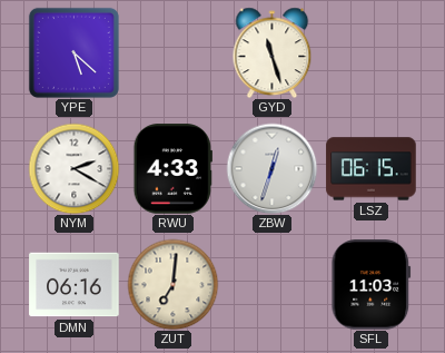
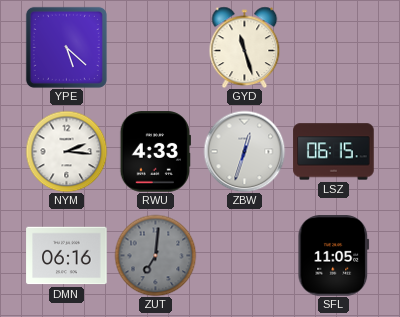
NYM: 2:20 -> 2:16 (66, 151)
ZUT dial: cream -> grey (155, 255)
SFL: 11:03 -> 11:05 (334, 256)
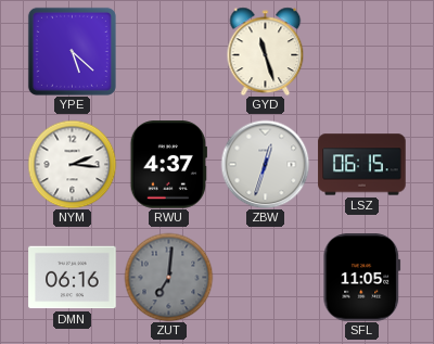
RWU: 4:33 -> 4:37 (168, 165)
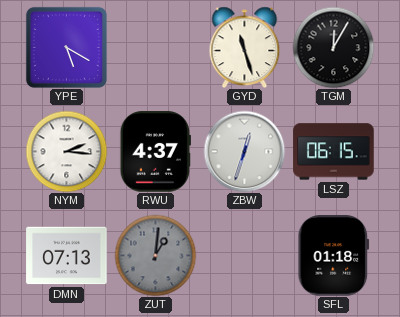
YPE: 5:22 -> 5:20 (66, 47)
TGM: none -> 12:05 (333, 47)
DMN: 06:16 -> 07:13 (67, 256)
ZUT: 7:01 -> 1:01 (155, 255)
SFL: 11:05 -> 01:18 (334, 256)
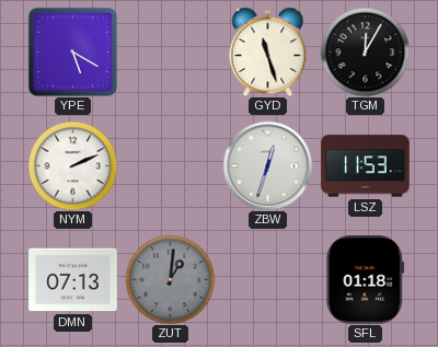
NYM: 2:16 -> 2:11 (72, 165)
RWU: 4:37 -> none (155, 152)
LSZ: 06:15 -> 11:53 (366, 166)
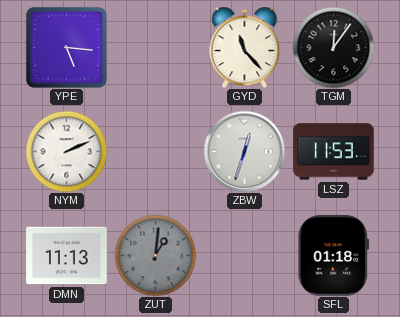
YPE: 5:20 -> 5:16 (66, 47)
GYD: 11:27 -> 11:23 (245, 47)
TGM: 12:05 -> 12:06 (333, 47)
DMN: 07:13 -> 11:13 (67, 256)
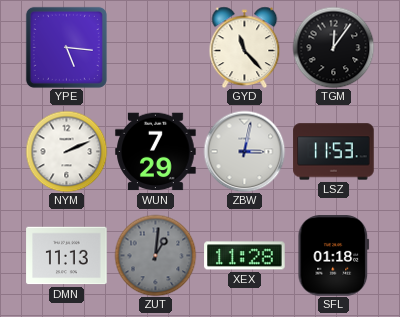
WUN: none -> 7:29 (156, 152)
ZBW: 12:33 -> 3:02 (244, 151)
XEX: none -> 11:28 (245, 256)
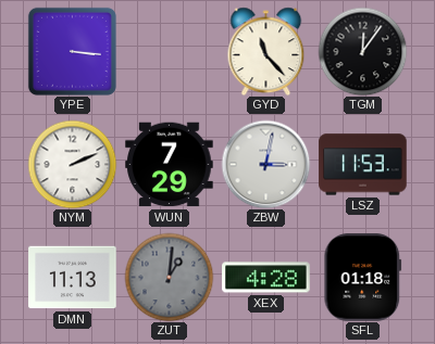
YPE: 5:16 -> 3:16 (72, 51)
XEX: 11:28 -> 4:28 (266, 278)
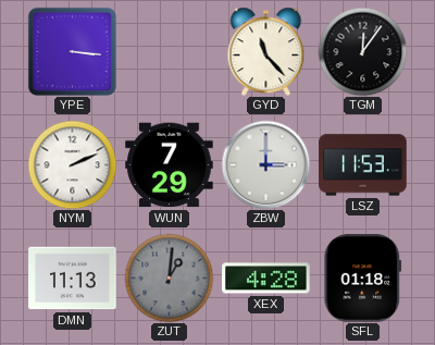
ZBW: 3:02 -> 3:00 (265, 164)
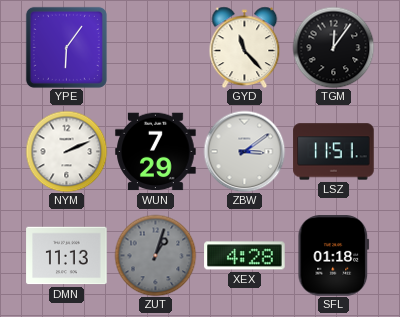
YPE: 3:16 -> 6:06 (66, 47)
ZBW: 3:00 -> 3:09 (244, 151)
LSZ: 11:53 -> 11:51 (334, 152)
ZUT: 1:01 -> 1:03 (155, 255)
